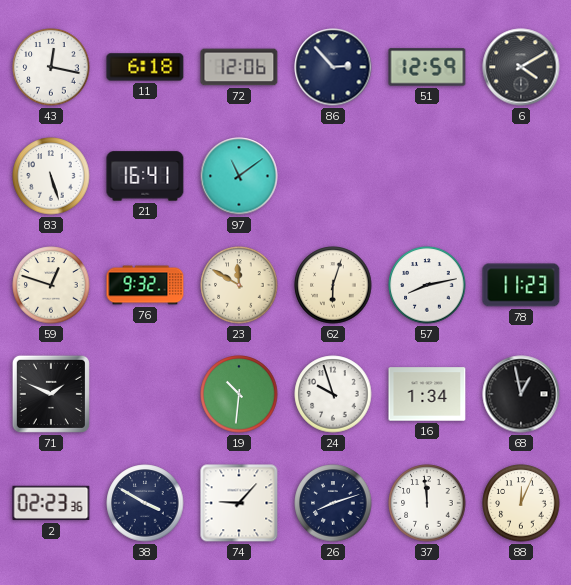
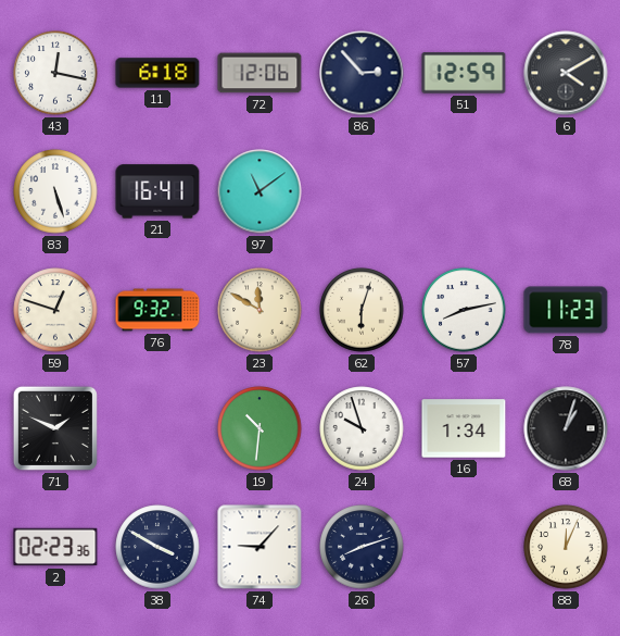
68: 12:58 -> 1:03 (566, 428)
37: 11:59 -> none (427, 503)
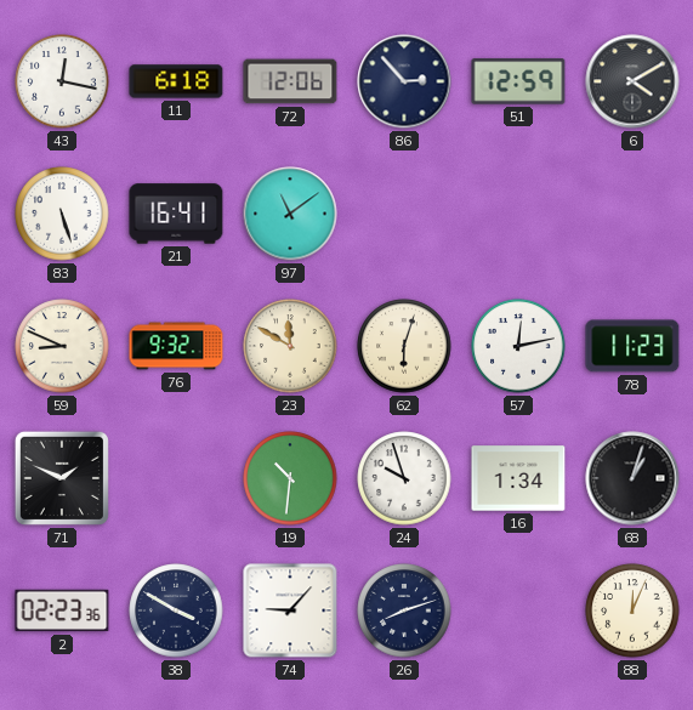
59: 12:48 -> 8:49 (62, 346)
57: 8:13 -> 12:13 (518, 346)
